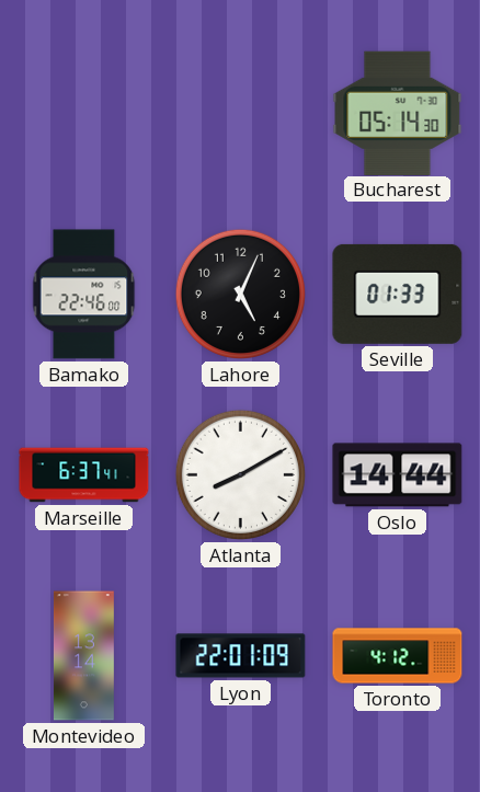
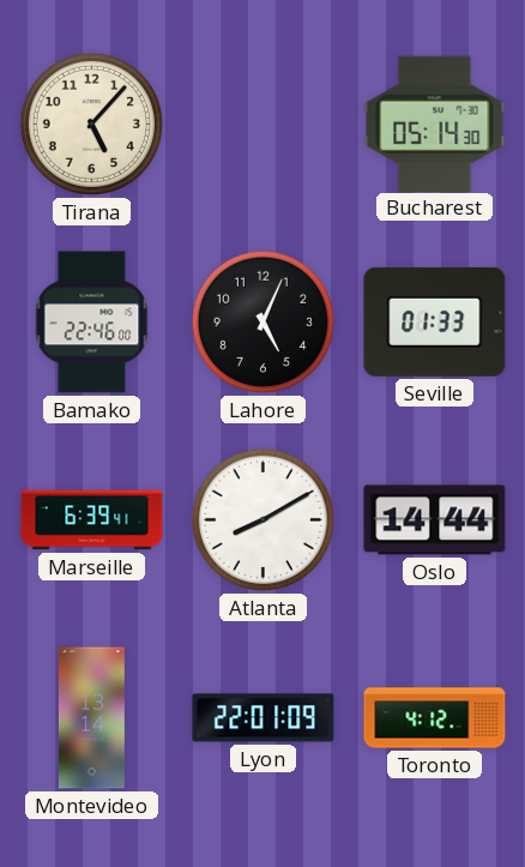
Tirana: none -> 5:07 (91, 124)
Marseille: 6:37 -> 6:39 (92, 520)
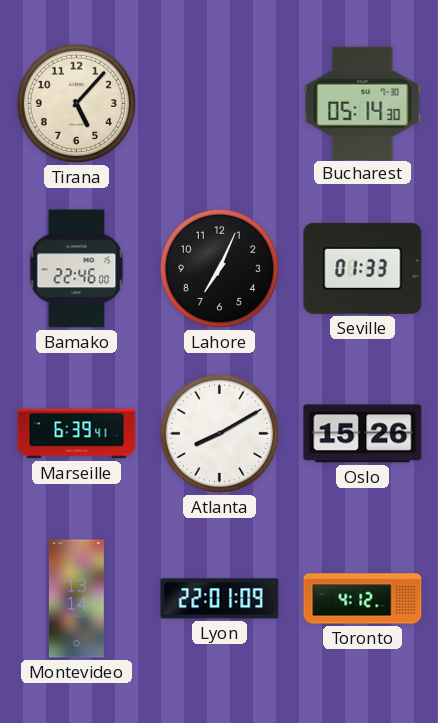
Lahore: 5:04 -> 7:04 (219, 268)
Oslo: 14:44 -> 15:26 (363, 434)
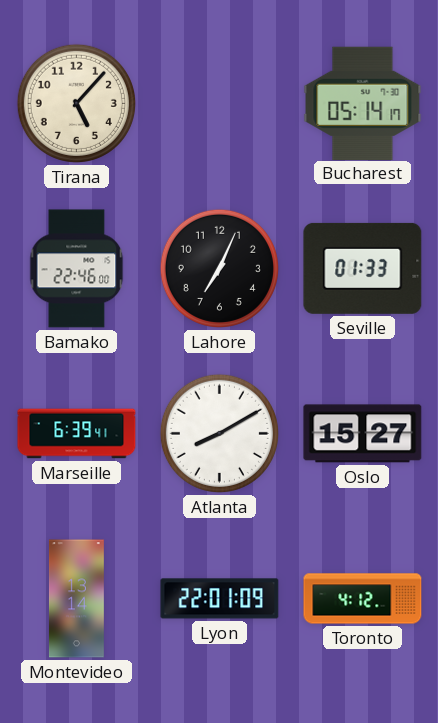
Bucharest: 05:14:30 -> 05:14:17 (363, 103)
Oslo: 15:26 -> 15:27 (363, 434)
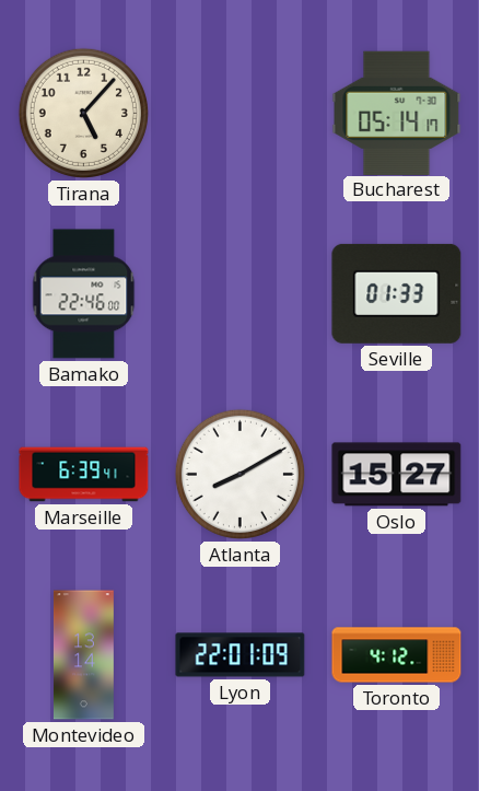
Lahore: 7:04 -> none (219, 268)
